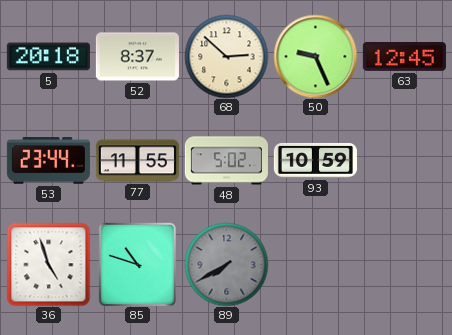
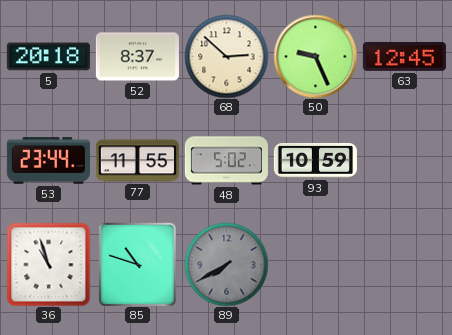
36: 4:57 -> 10:57 (48, 264)
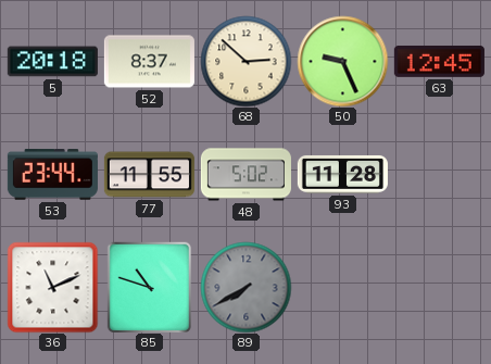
93: 10:59 -> 11:28 (342, 174)
36: 10:57 -> 11:11 (52, 287)
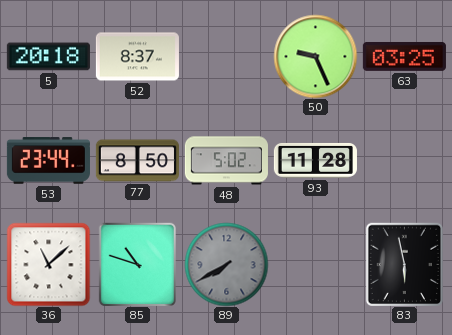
68: 2:52 -> none (246, 61)
63: 12:45 -> 03:25 (404, 56)
77: 11:55 -> 8:50 (137, 161)
36: 11:11 -> 11:08 (48, 264)
83: none -> 5:58 (404, 264)
